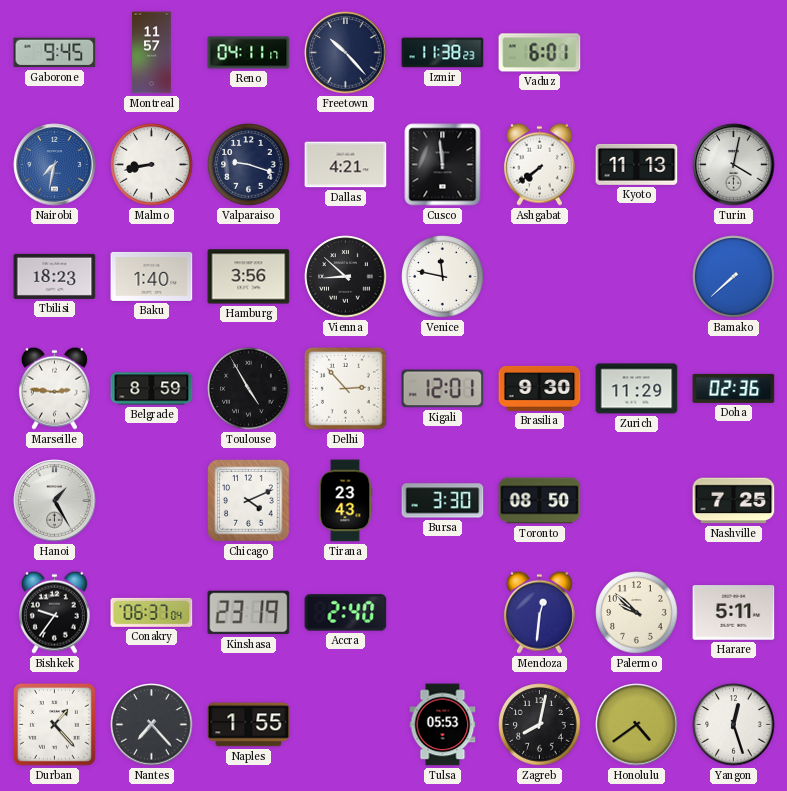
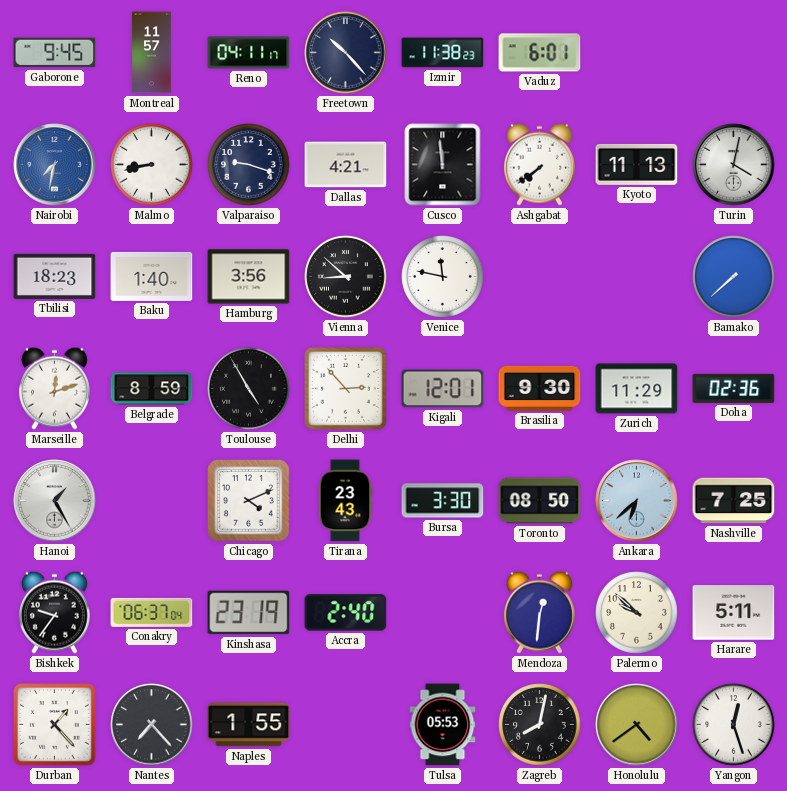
Marseille: 2:46 -> 12:12 (54, 388)
Ankara: none -> 6:38 (637, 501)
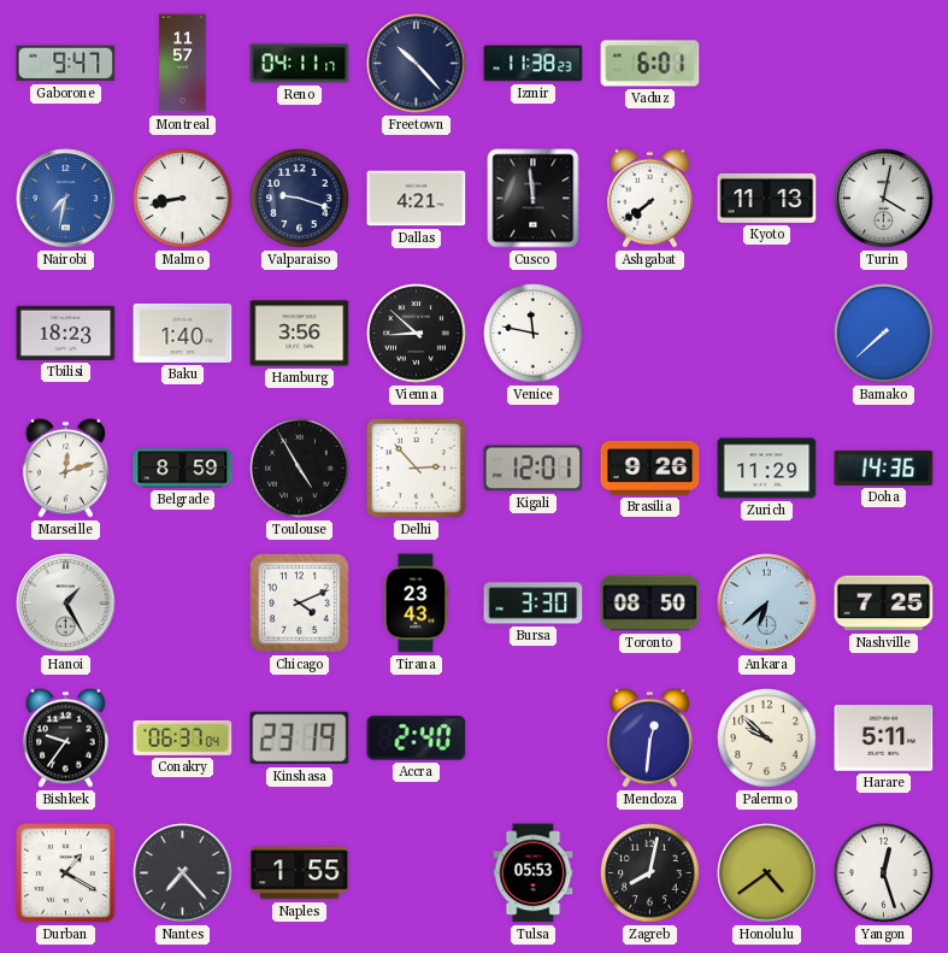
Gaborone: 9:45 -> 9:47 (66, 64)
Brasilia: 9:30 -> 9:26 (650, 467)
Doha: 02:36 -> 14:36 (884, 467)
Durban: 1:23 -> 1:20 (65, 872)
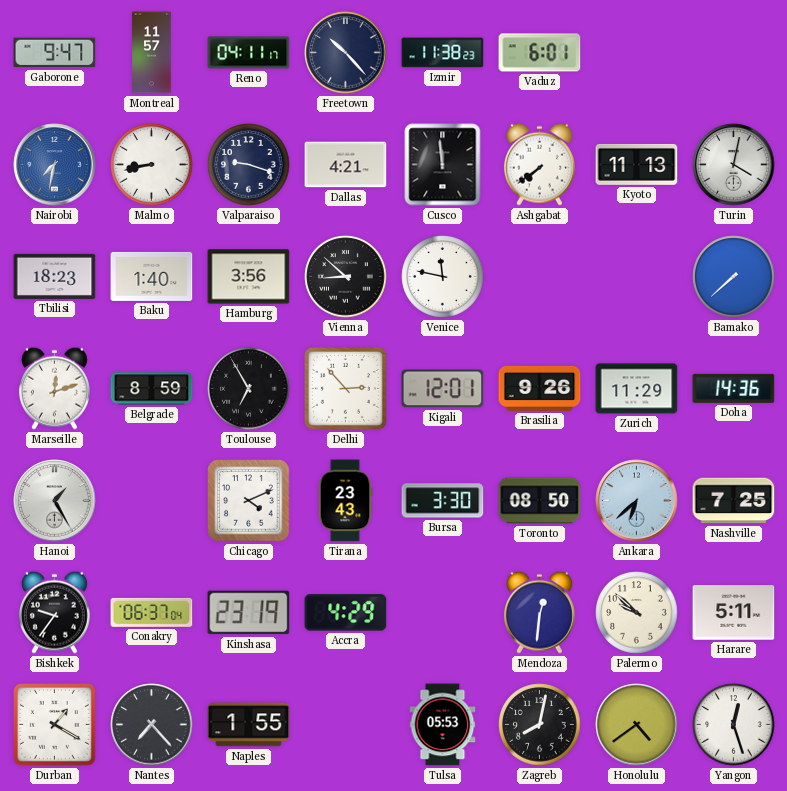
Toulouse: 4:55 -> 6:55 (249, 389)
Accra: 2:40 -> 4:29 (346, 613)
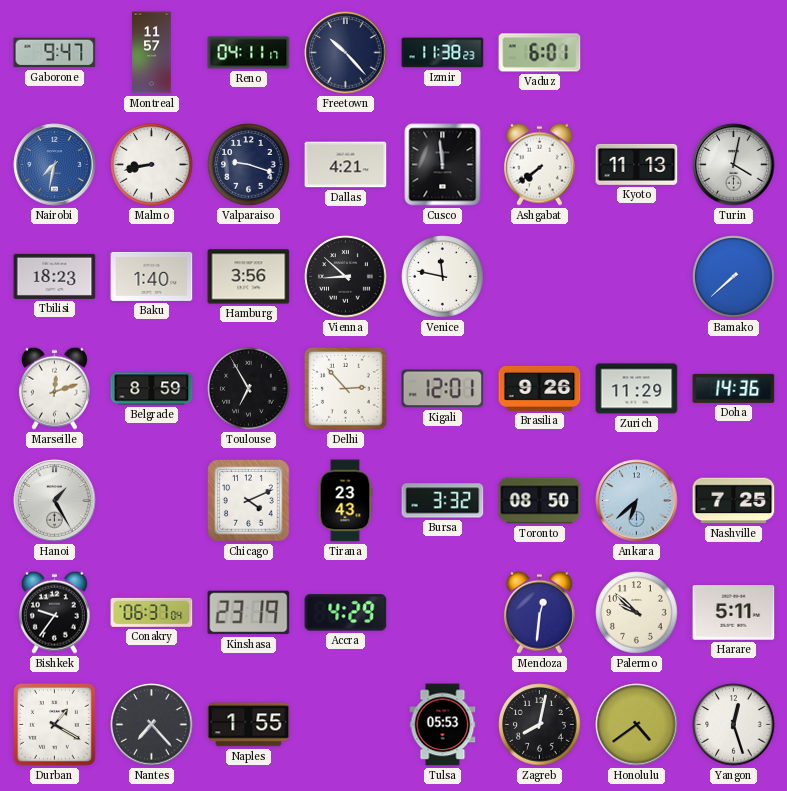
Bursa: 3:30 -> 3:32 (443, 501)
